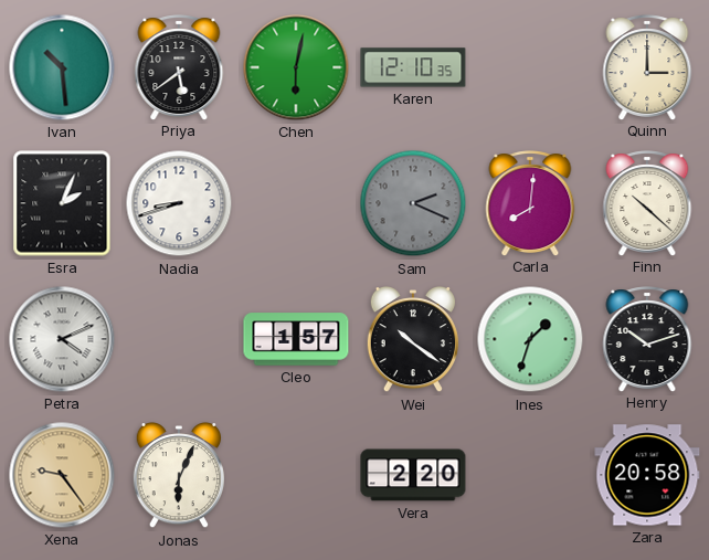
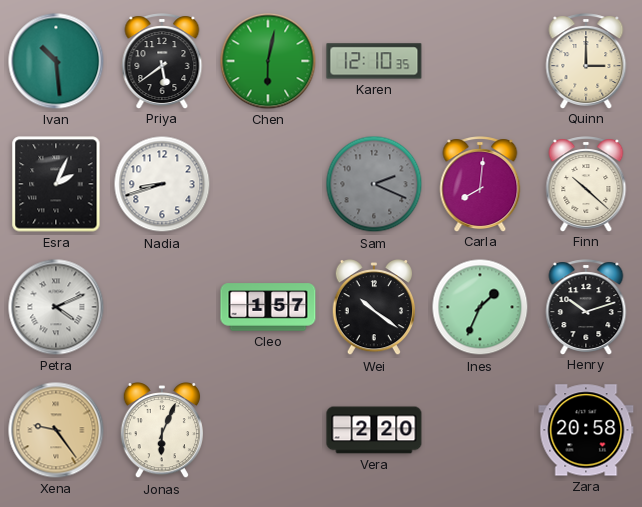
Ines: 1:33 -> 1:34 (480, 307)
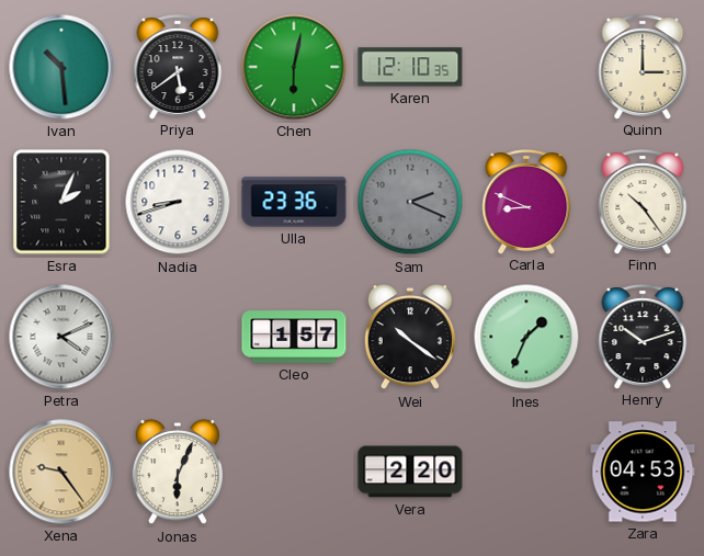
Ulla: none -> 23:36 (294, 202)
Carla: 8:01 -> 8:49 (526, 202)
Finn: 10:22 -> 10:24 (643, 202)
Zara: 20:58 -> 04:53 (643, 472)
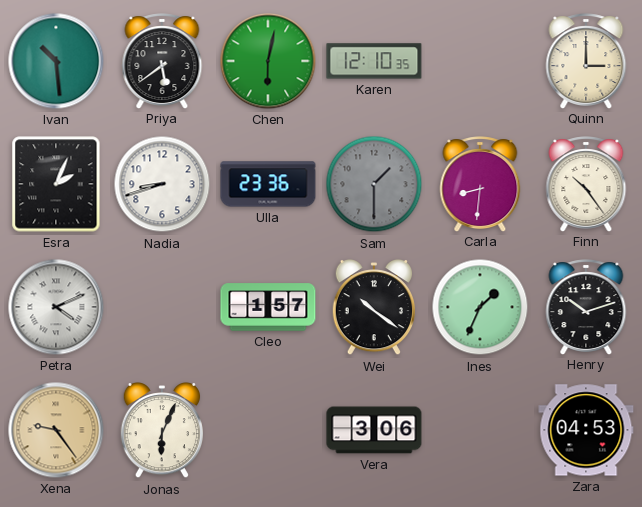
Sam: 2:19 -> 1:30 (374, 184)
Carla: 8:49 -> 8:31 (480, 184)
Vera: 2:20 -> 3:06 (374, 430)
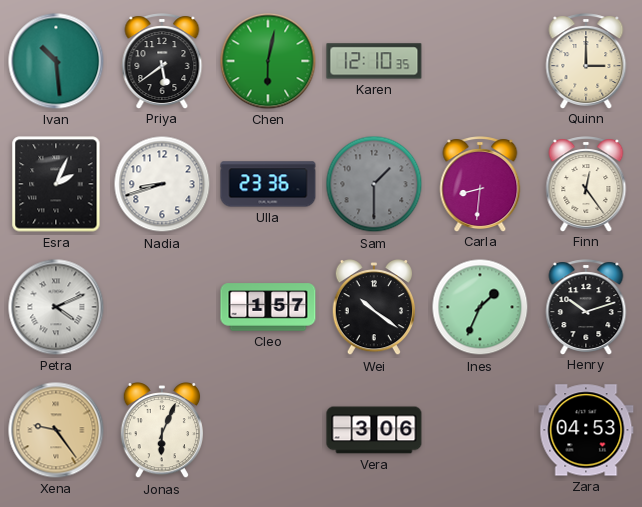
Finn: 10:24 -> 12:24 (586, 184)
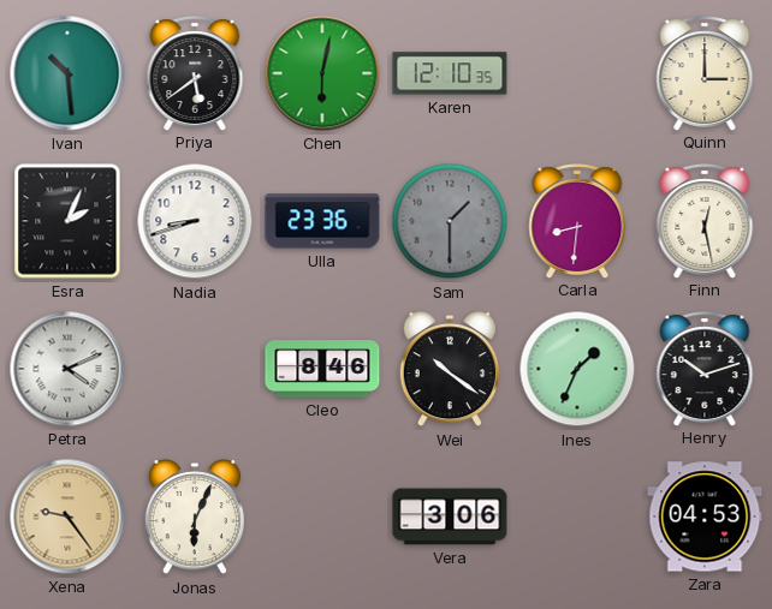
Finn: 12:24 -> 12:28 (705, 221)
Cleo: 1:57 -> 8:46 (322, 369)
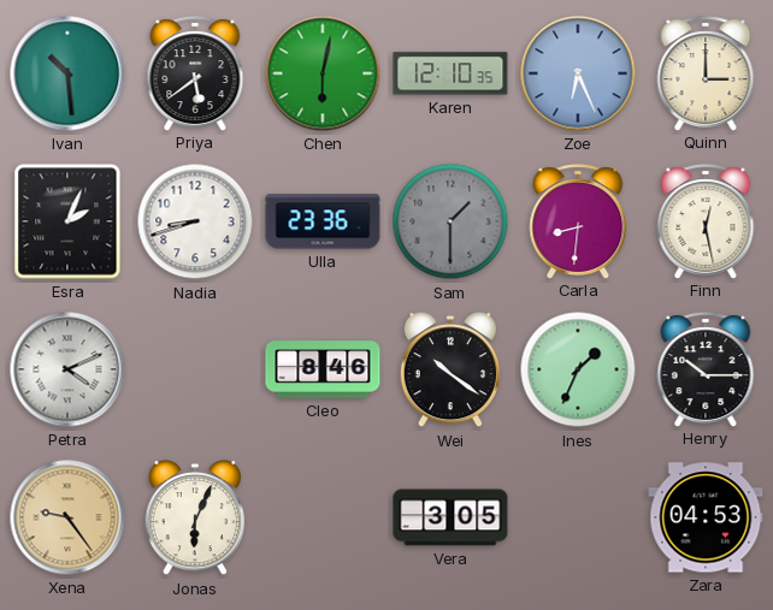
Zoe: none -> 6:26 (578, 73)
Henry: 10:12 -> 10:15 (706, 369)
Vera: 3:06 -> 3:05 (450, 517)
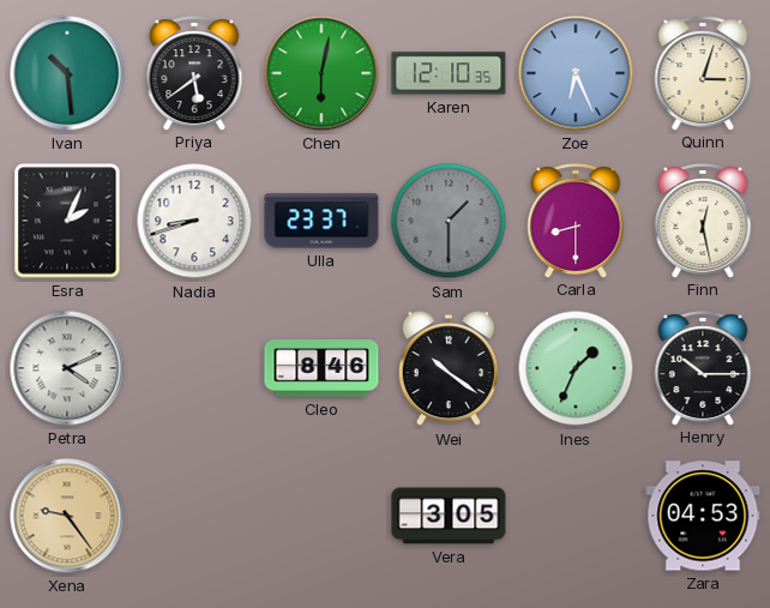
Quinn: 3:00 -> 3:03 (703, 73)
Ulla: 23:36 -> 23:37 (321, 221)
Carla: 8:31 -> 8:30 (576, 221)
Jonas: 6:04 -> none (194, 517)
